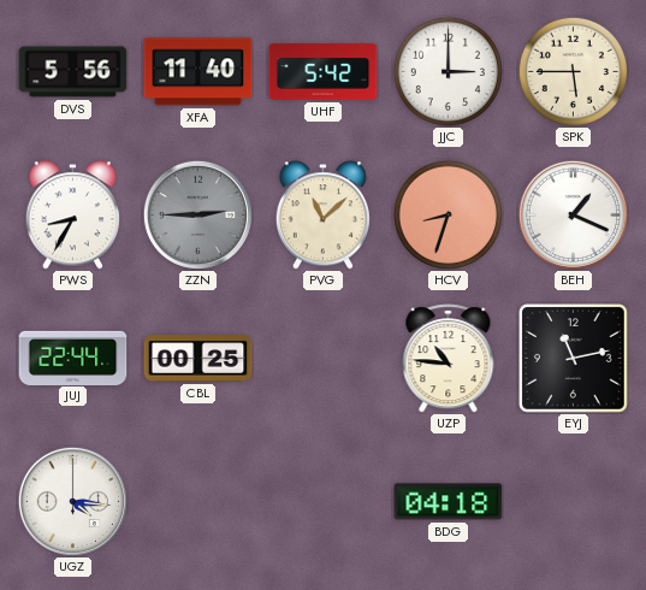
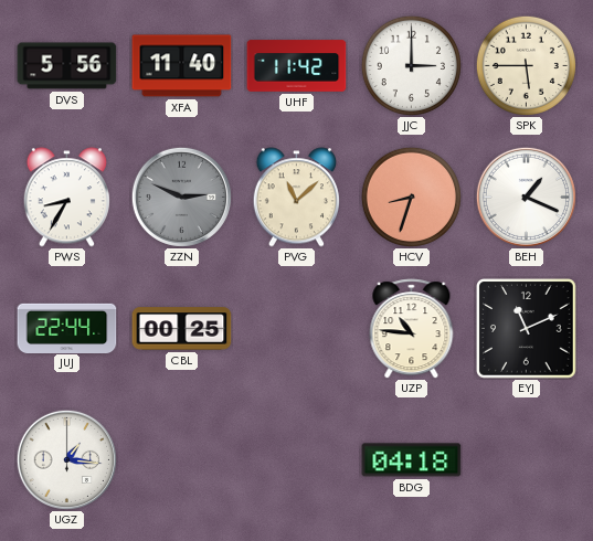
UHF: 5:42 -> 11:42 (297, 66)
ZZN: 2:45 -> 2:49 (181, 197)
EYJ: 11:13 -> 11:11 (527, 329)
UGZ: 4:16 -> 1:16 (66, 459)
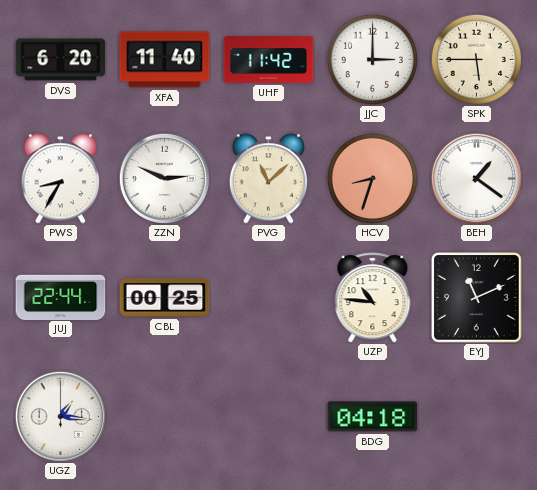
DVS: 5:56 -> 6:20 (61, 60)
ZZN dial: grey -> white (164, 178)
BEH: 1:19 -> 1:21 (476, 178)
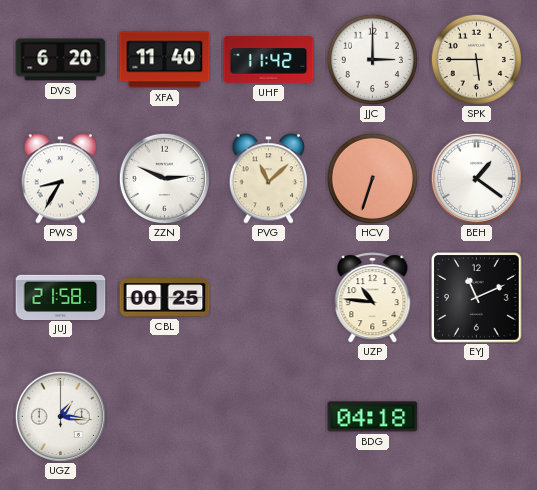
HCV: 8:33 -> 6:33 (372, 178)
JUJ: 22:44 -> 21:58 (61, 297)
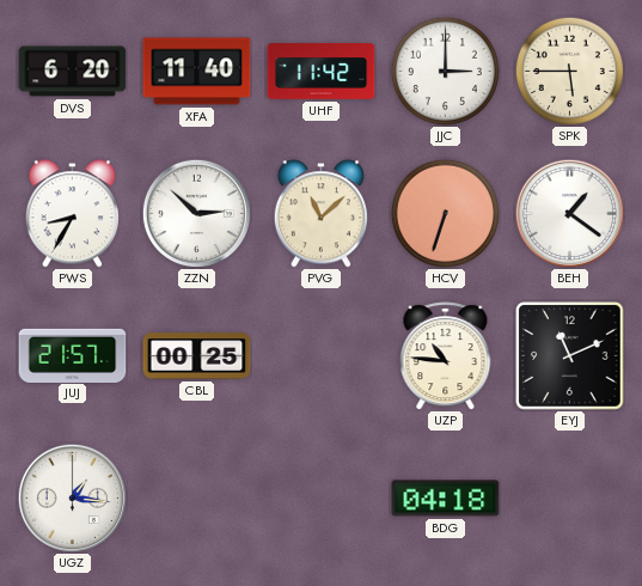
ZZN: 2:49 -> 2:52 (196, 213)
JUJ: 21:58 -> 21:57 (73, 355)
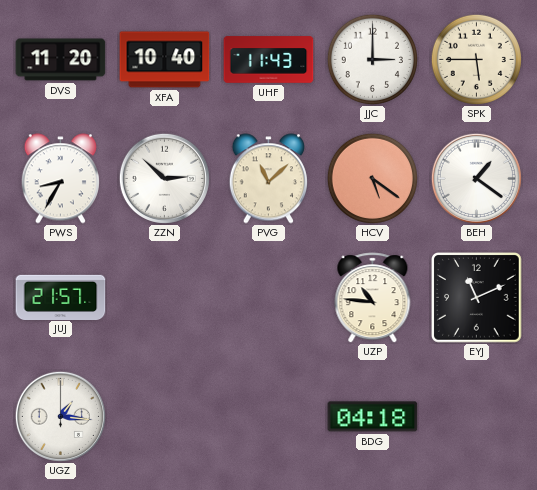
DVS: 6:20 -> 11:20 (61, 60)
XFA: 11:40 -> 10:40 (165, 60)
UHF: 11:42 -> 11:43 (269, 60)
HCV: 6:33 -> 5:21 (372, 178)
CBL: 00:25 -> none (197, 356)
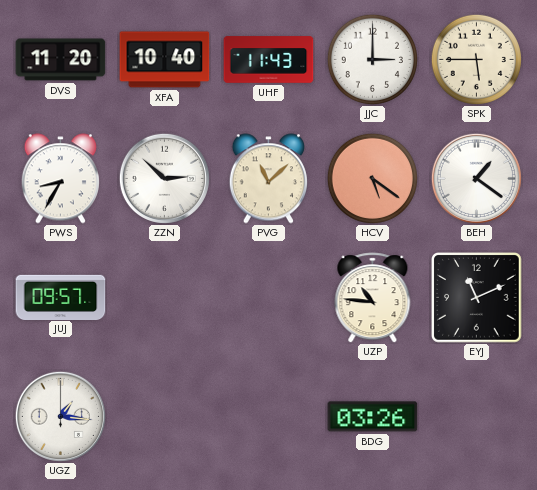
JUJ: 21:57 -> 09:57 (61, 297)
BDG: 04:18 -> 03:26 (373, 417)
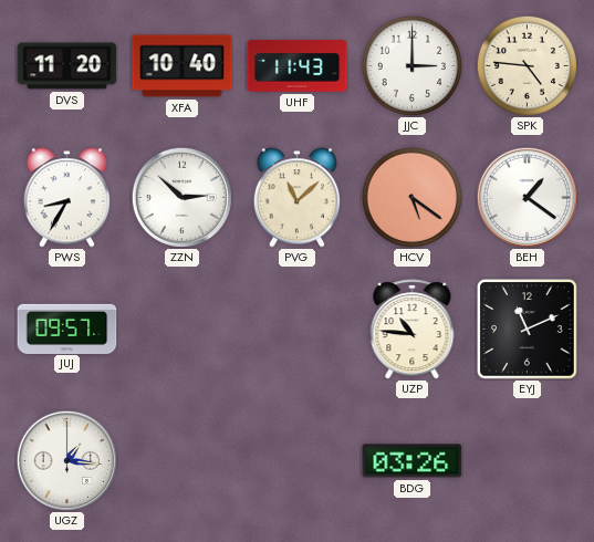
SPK: 5:45 -> 4:46 (527, 65)
